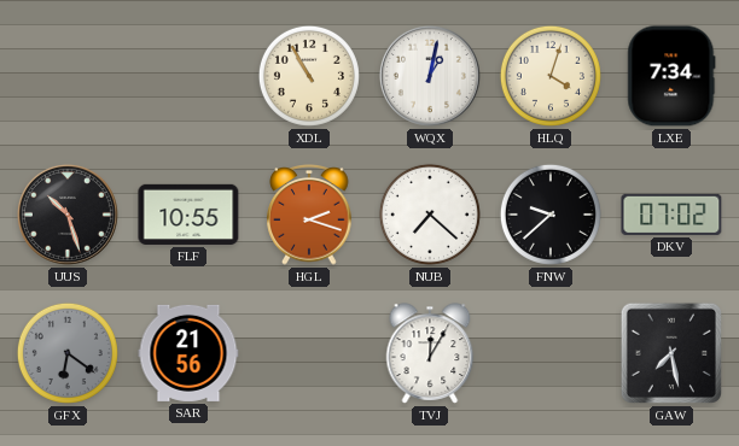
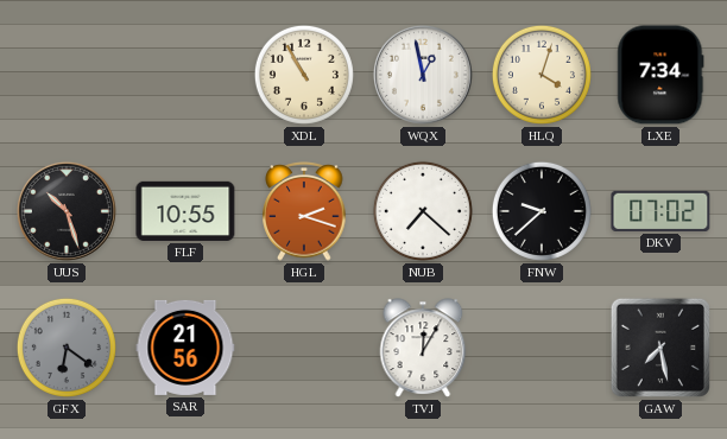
WQX: 1:02 -> 12:58 (423, 75)
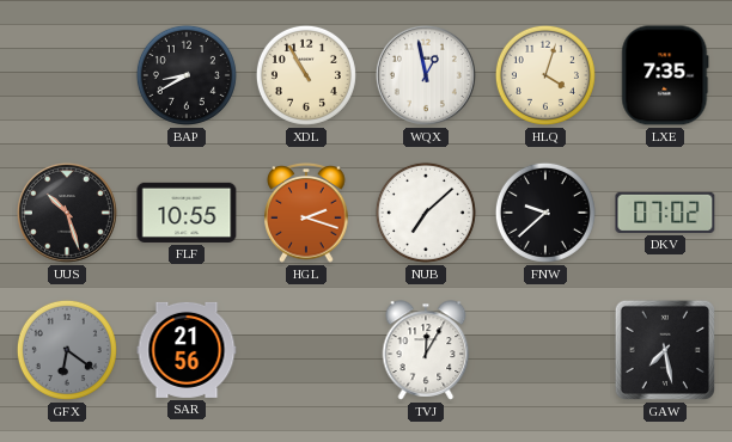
BAP: none -> 8:40 (187, 75)
LXE: 7:34 -> 7:35 (665, 75)
NUB: 7:22 -> 7:08 (426, 213)
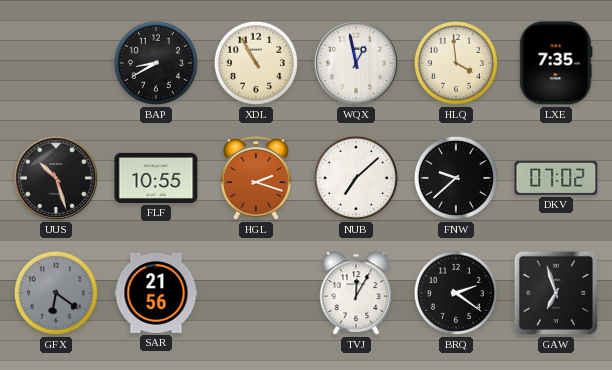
HLQ: 4:03 -> 3:59 (456, 63)
BRQ: none -> 2:21 (456, 293)
GAW: 7:28 -> 6:57 (556, 293)
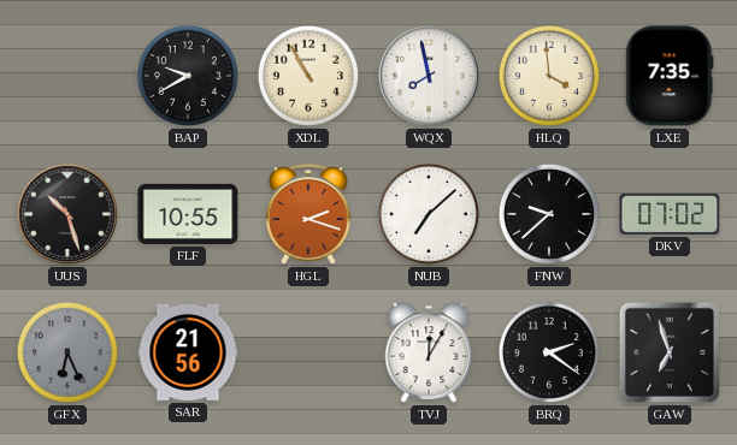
BAP: 8:40 -> 9:40 (188, 76)
WQX: 12:58 -> 7:58 (429, 76)
GFX: 6:21 -> 6:26 (67, 352)
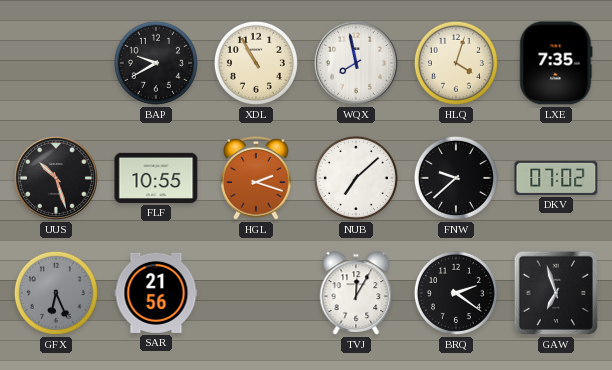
HLQ: 3:59 -> 4:03 (456, 63)
